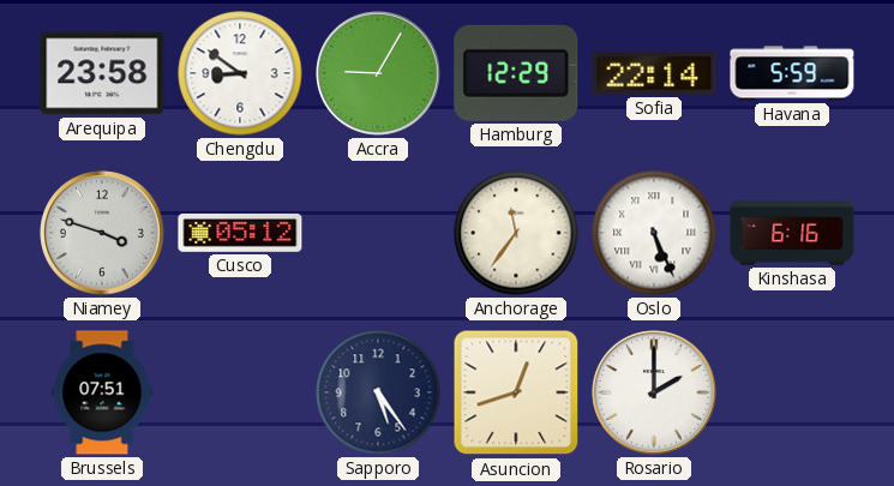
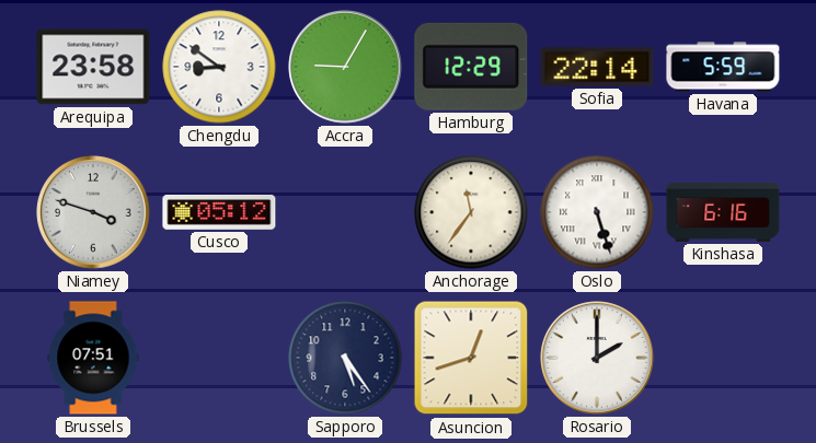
Oslo: 5:26 -> 5:27 (597, 212)
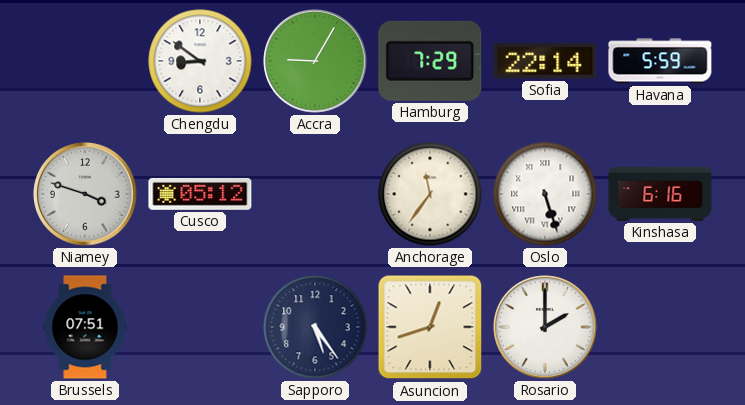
Arequipa: 23:58 -> none (93, 67)
Hamburg: 12:29 -> 7:29 (430, 61)
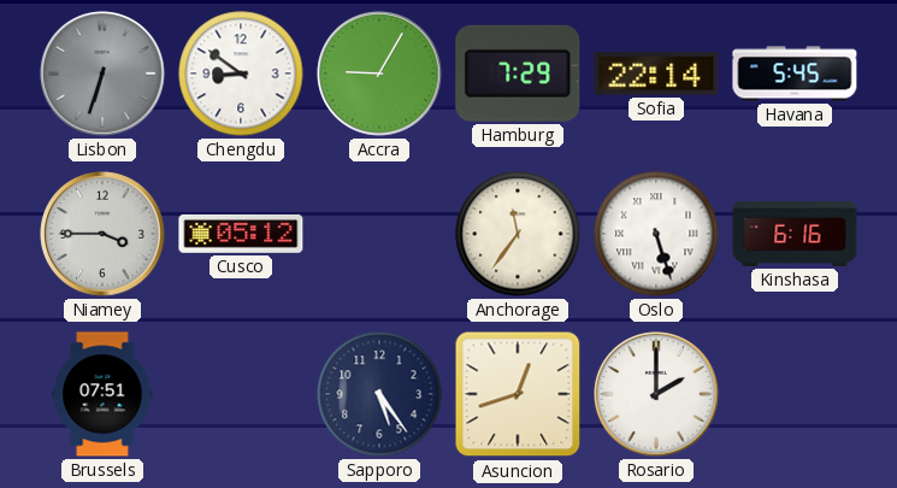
Lisbon: none -> 6:33 (102, 74)
Havana: 5:59 -> 5:45 (795, 74)
Niamey: 3:48 -> 3:45 (102, 234)
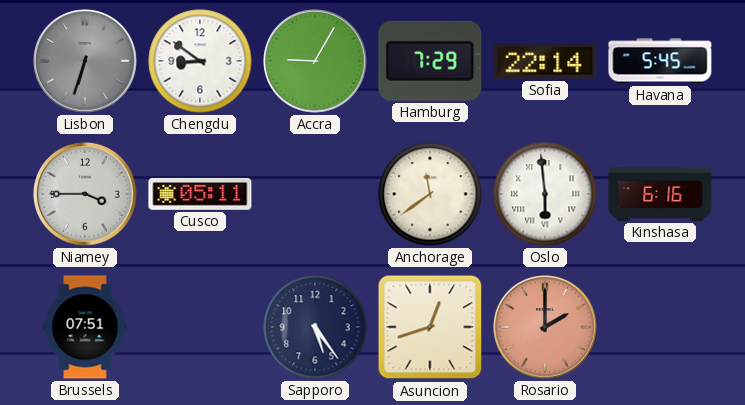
Cusco: 05:12 -> 05:11 (200, 194)
Anchorage: 11:36 -> 11:39 (430, 194)
Oslo: 5:27 -> 5:59 (545, 194)
Rosario dial: white -> salmon (545, 327)
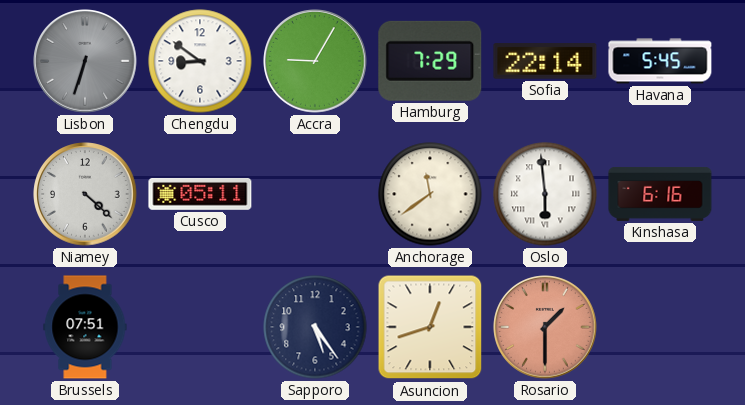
Niamey: 3:45 -> 4:22 (85, 194)
Rosario: 2:00 -> 1:30 (545, 327)
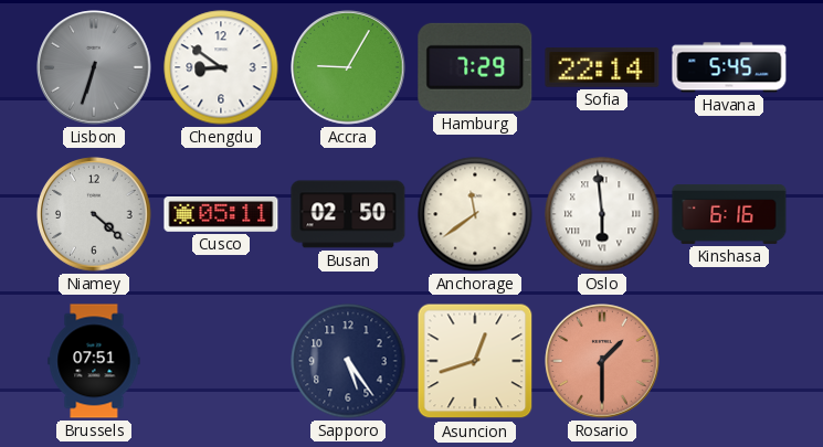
Busan: none -> 02:50 (348, 214)
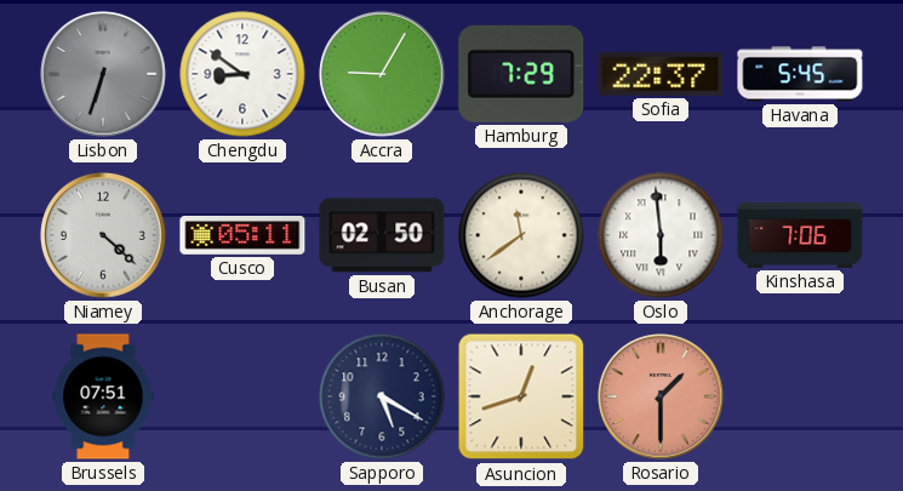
Sofia: 22:14 -> 22:37 (661, 74)
Kinshasa: 6:16 -> 7:06 (800, 235)
Sapporo: 5:24 -> 5:20 (382, 396)
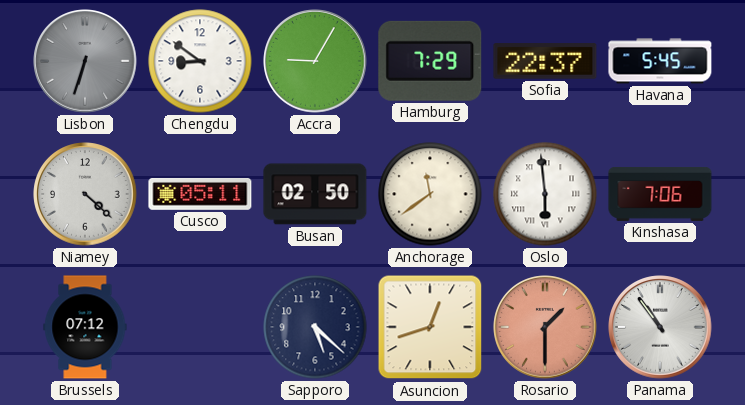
Brussels: 07:51 -> 07:12 (85, 327)
Sapporo: 5:20 -> 5:22 (315, 327)
Panama: none -> 10:54 (660, 327)
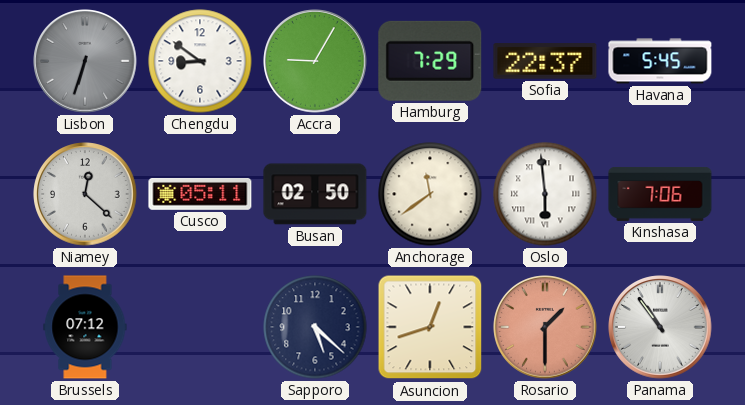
Niamey: 4:22 -> 12:22 (85, 194)
